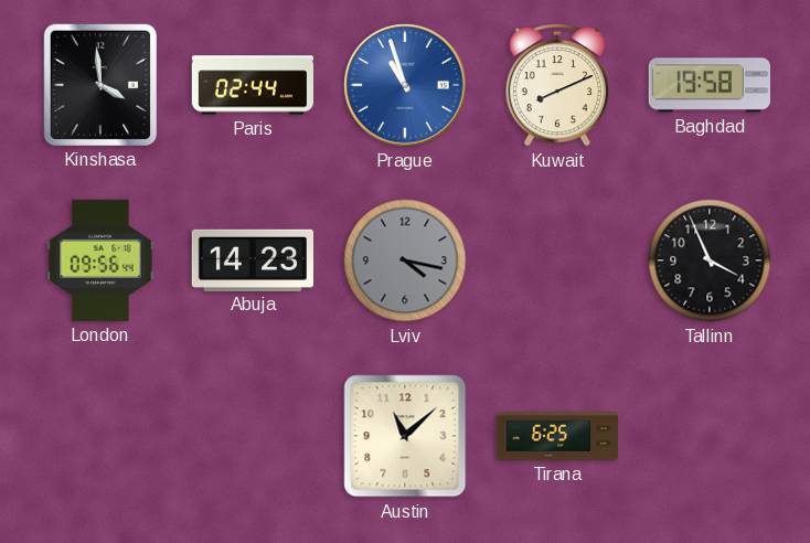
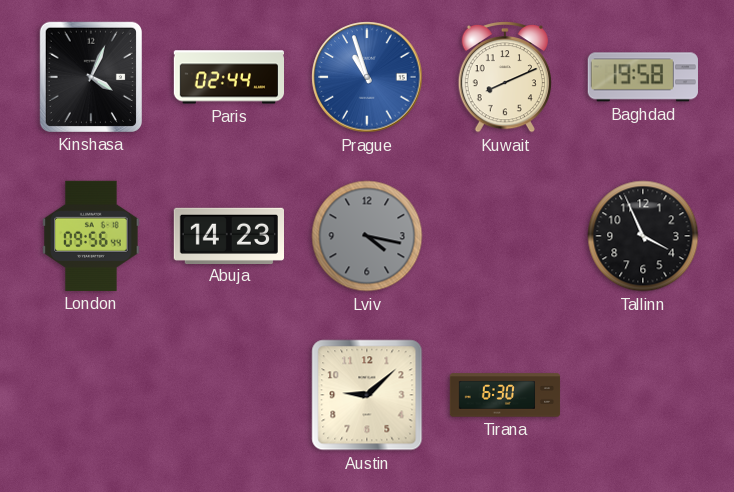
Kinshasa: 3:59 -> 4:04 (91, 77)
Austin: 11:08 -> 9:08 (367, 395)
Tirana: 6:25 -> 6:30 (505, 395)
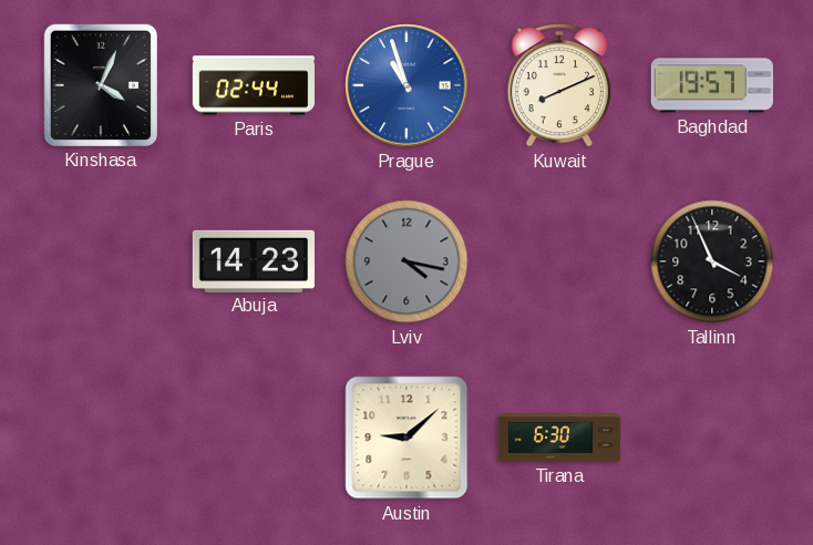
Baghdad: 19:58 -> 19:57 (712, 85)
London: 09:56 -> none (91, 236)
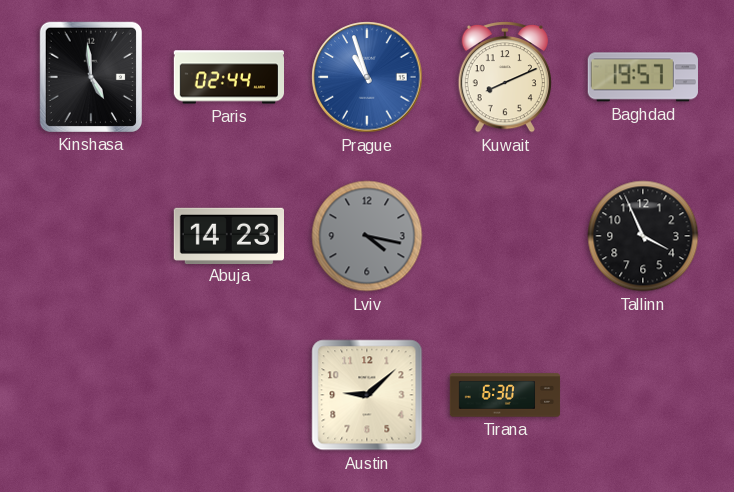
Kinshasa: 4:04 -> 4:59 (91, 77)
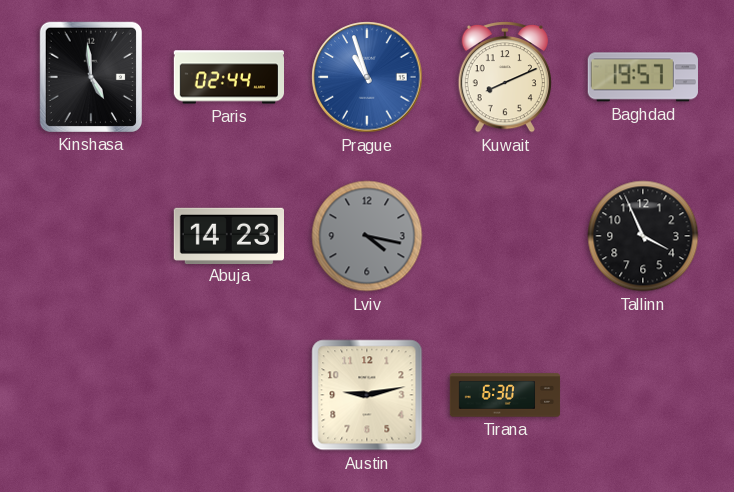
Austin: 9:08 -> 9:13 (367, 395)
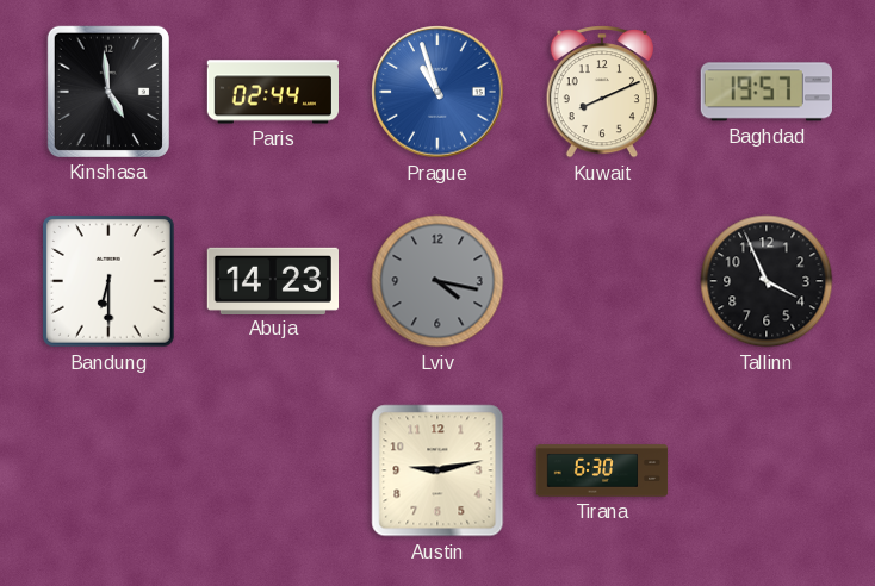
Bandung: none -> 6:30 (108, 281)
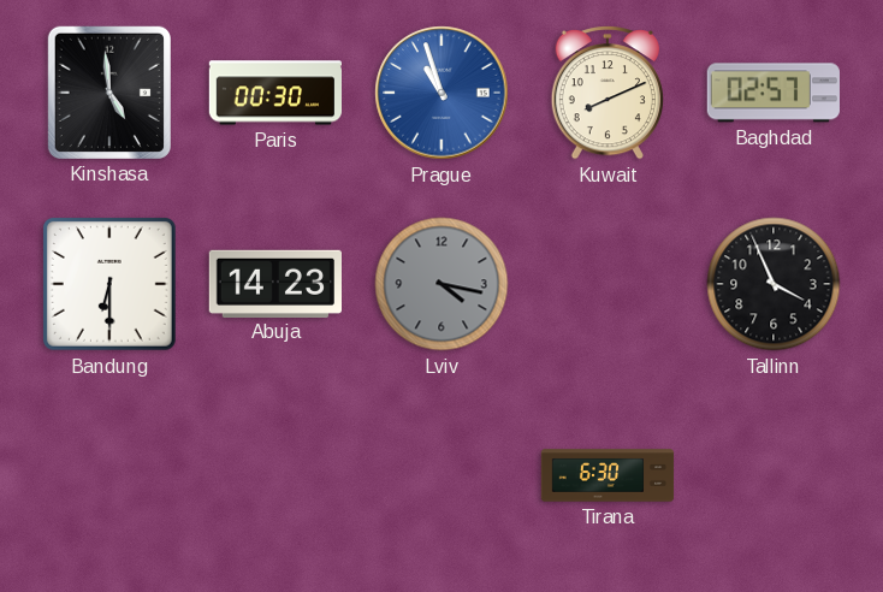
Paris: 02:44 -> 00:30 (274, 93)
Baghdad: 19:57 -> 02:57 (774, 93)
Austin: 9:13 -> none (437, 470)
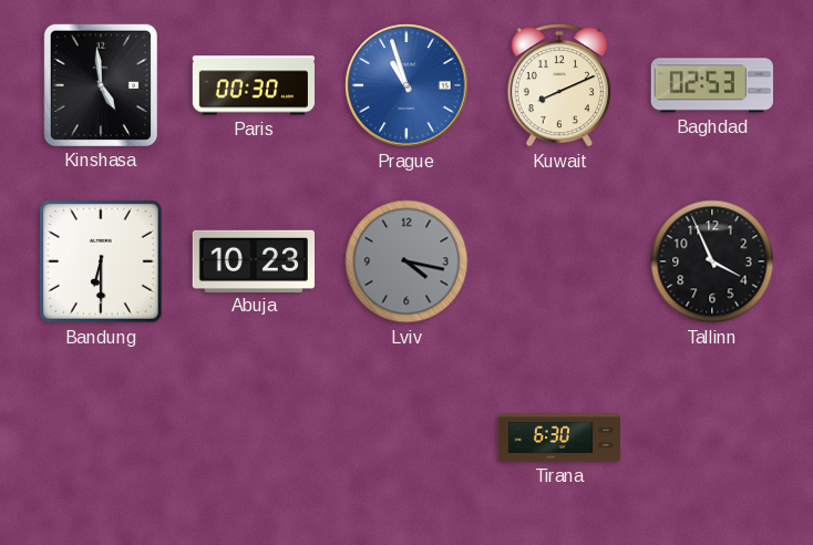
Baghdad: 02:57 -> 02:53 (712, 85)
Abuja: 14:23 -> 10:23 (253, 260)
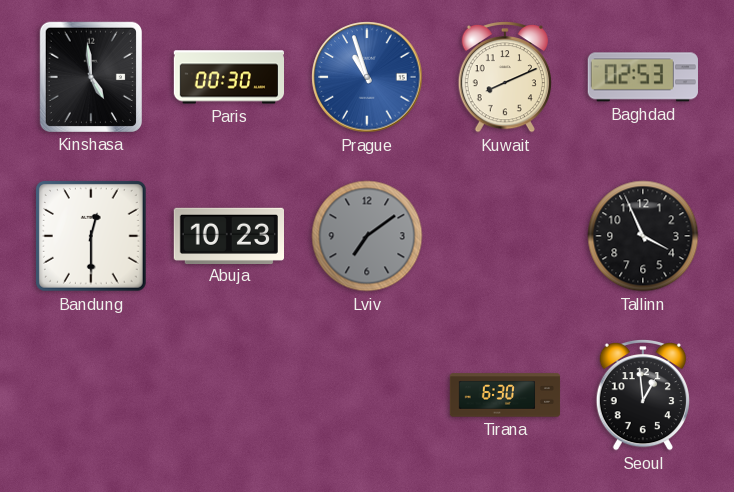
Bandung: 6:30 -> 12:30 (91, 236)
Lviv: 4:17 -> 7:09 (367, 236)
Seoul: none -> 12:59 (643, 396)
